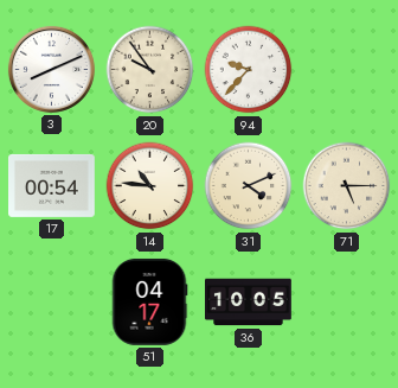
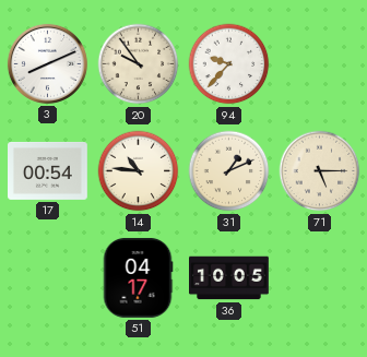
31: 4:11 -> 1:11 (229, 171)
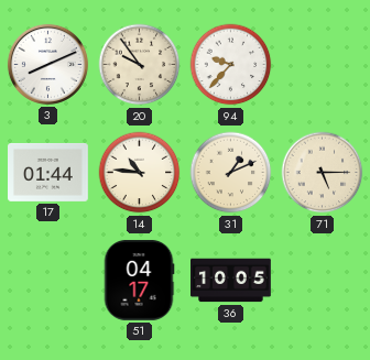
17: 00:54 -> 01:44 (48, 172)
